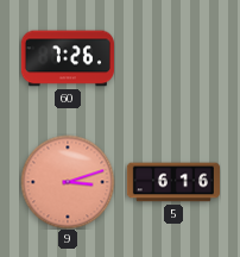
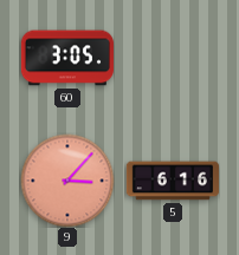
60: 7:26 -> 3:05 (67, 58)
9: 3:12 -> 3:07 (67, 181)
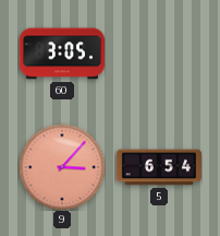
5: 6:16 -> 6:54 (159, 167)
